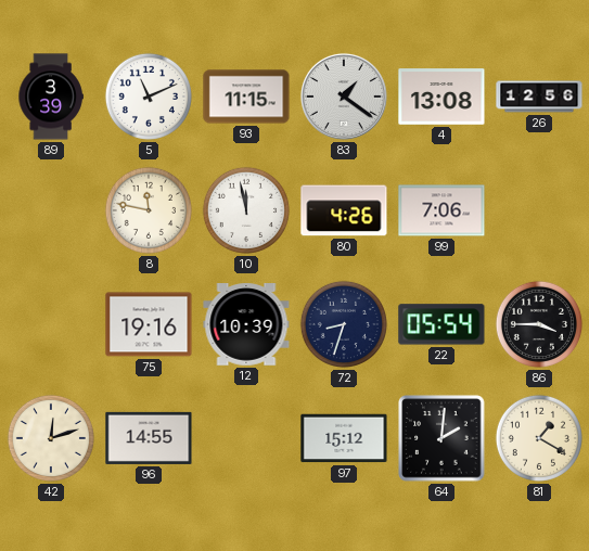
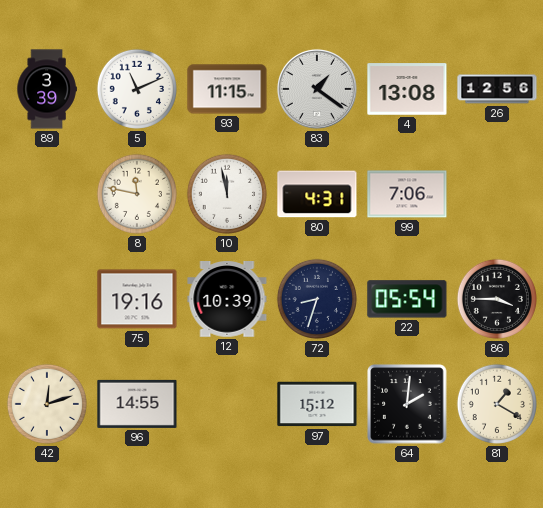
80: 4:26 -> 4:31 (317, 194)
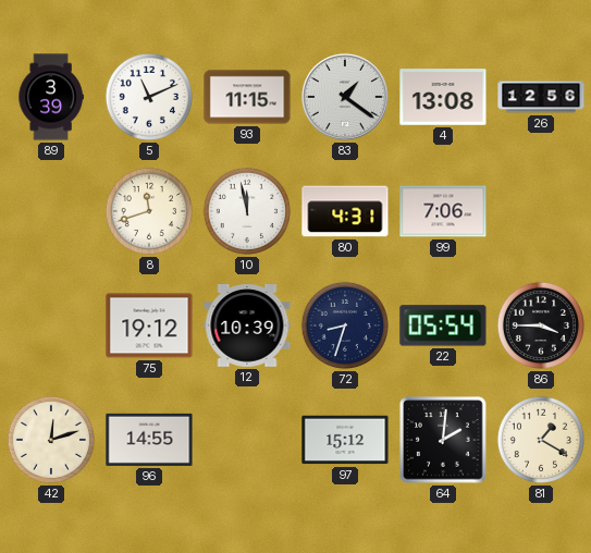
8: 11:47 -> 11:42 (149, 211)
75: 19:16 -> 19:12 (149, 325)
